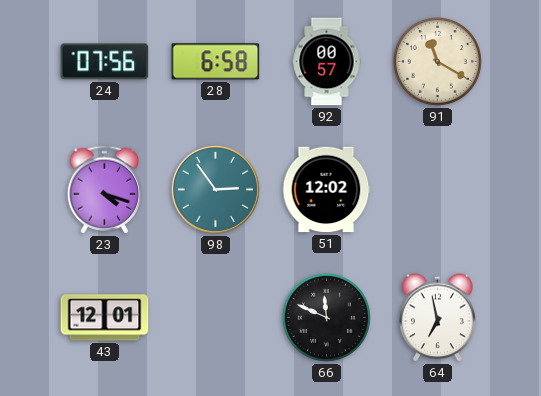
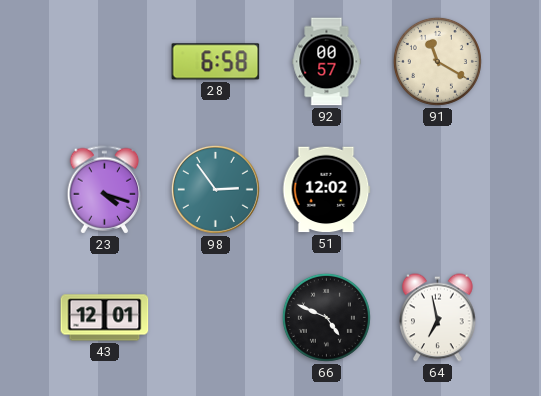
24: 07:56 -> none (105, 62)
66: 11:49 -> 4:49 (326, 317)
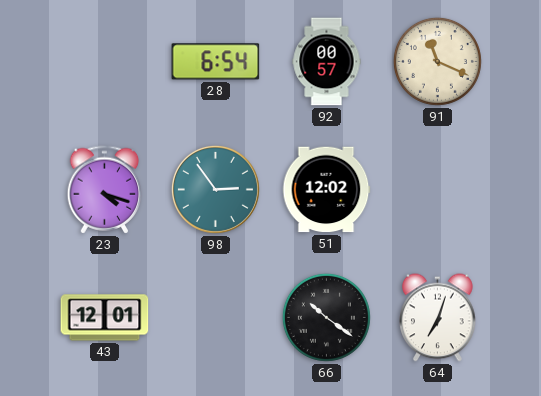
28: 6:58 -> 6:54 (216, 62)
91: 11:20 -> 11:19 (437, 61)
66: 4:49 -> 10:21 (326, 317)
64: 6:58 -> 7:03 (438, 318)
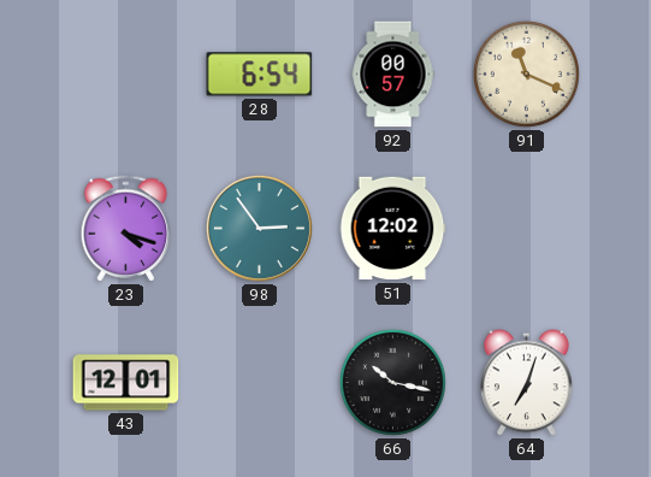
66: 10:21 -> 10:17 (392, 382)
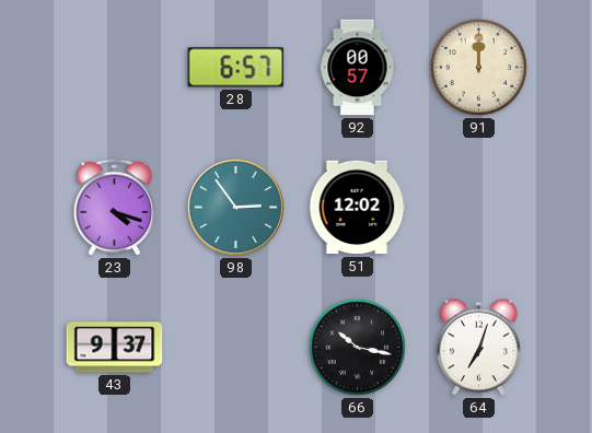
28: 6:54 -> 6:57 (236, 68)
91: 11:19 -> 12:00 (478, 67)
43: 12:01 -> 9:37 (115, 348)
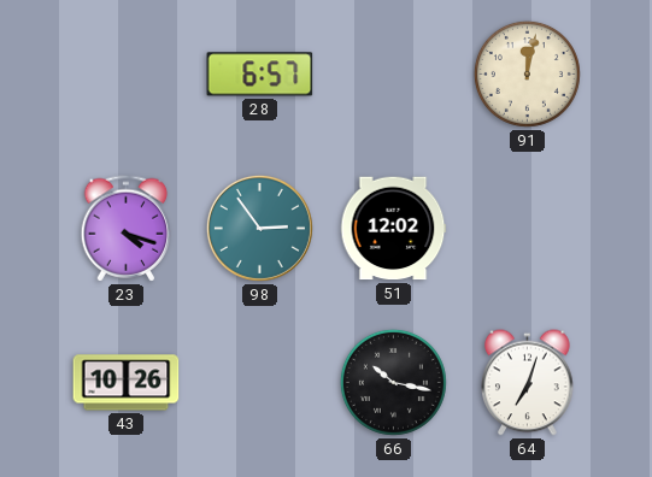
92: 00:57 -> none (358, 68)
91: 12:00 -> 12:02 (527, 73)
43: 9:37 -> 10:26 (127, 383)
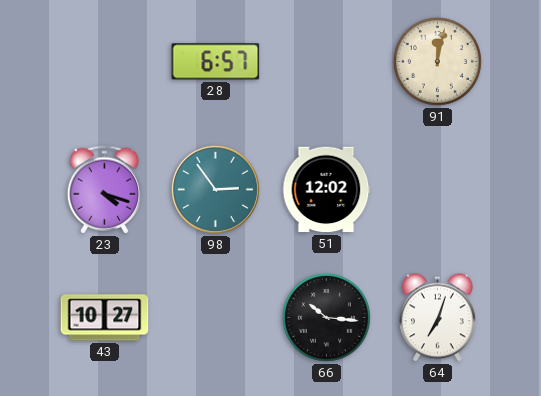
43: 10:26 -> 10:27 (105, 318)
66: 10:17 -> 10:16 (326, 317)
